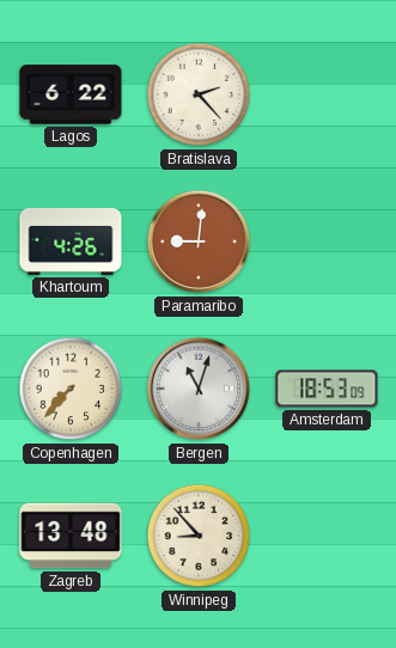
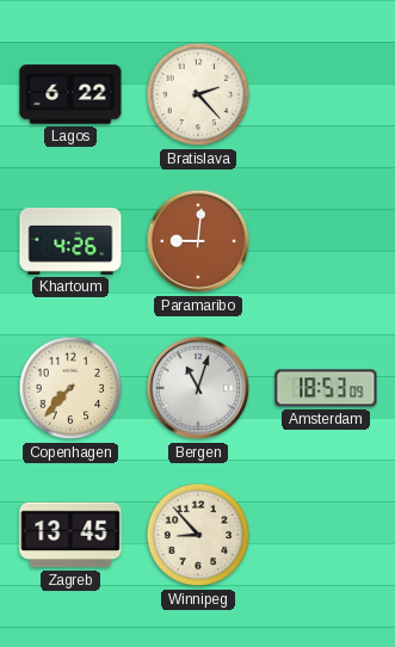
Zagreb: 13:48 -> 13:45 (70, 535)
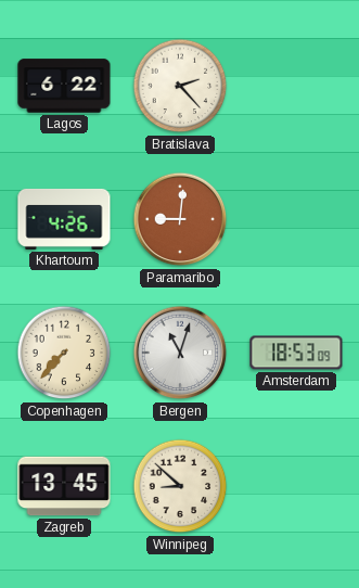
Winnipeg: 8:53 -> 8:52 (180, 486)
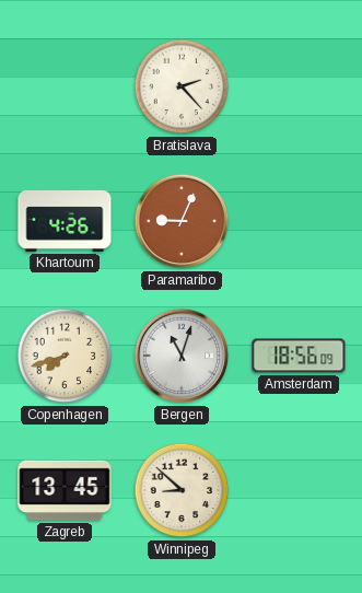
Lagos: 6:22 -> none (64, 86)
Paramaribo: 9:01 -> 9:04 (182, 221)
Copenhagen: 7:37 -> 7:42 (65, 356)
Amsterdam: 18:53 -> 18:56 (299, 356)
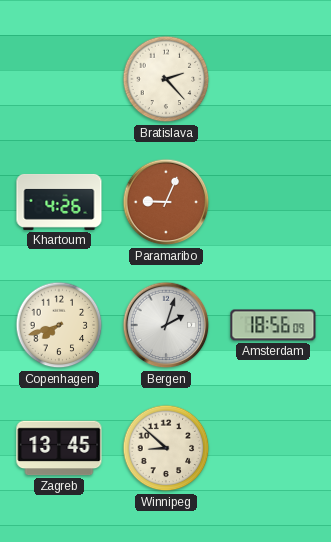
Bergen: 11:03 -> 2:03 (166, 325)
